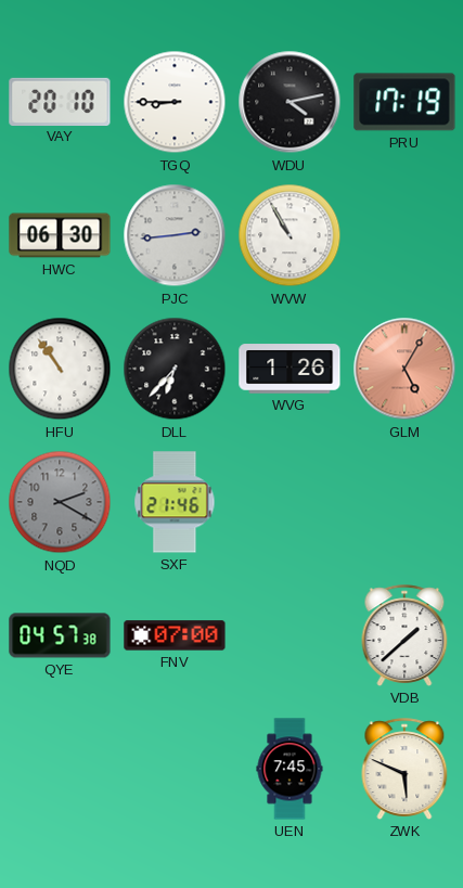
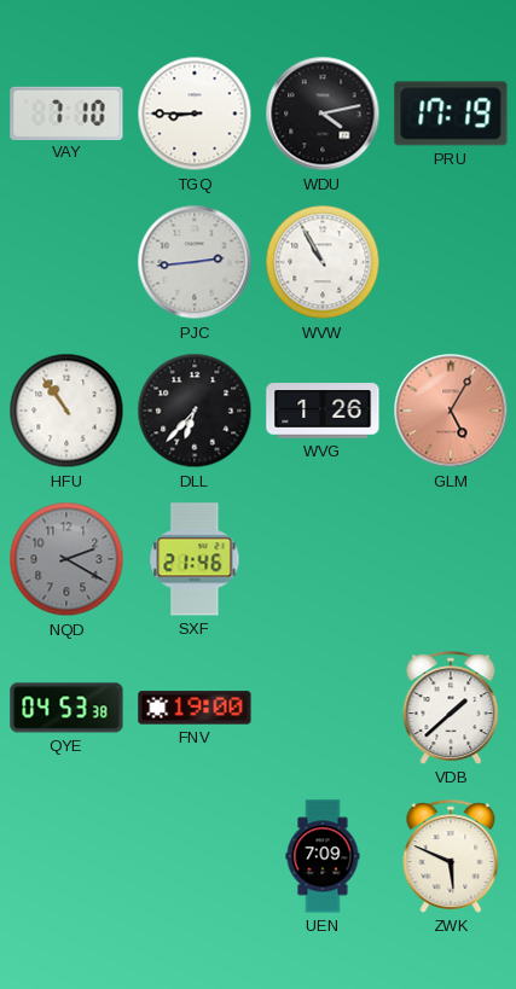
VAY: 20:10 -> 7:10 (66, 112)
HWC: 06:30 -> none (60, 235)
QYE: 04:57 -> 04:53 (66, 708)
FNV: 07:00 -> 19:00 (195, 708)
UEN: 7:45 -> 7:09 (323, 856)
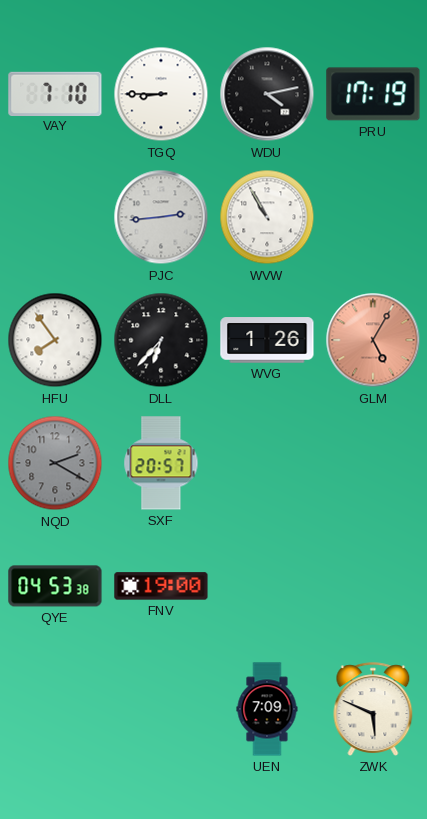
HFU: 10:54 -> 7:54 (55, 340)
SXF: 21:46 -> 20:57 (161, 463)
VDB: 1:38 -> none (451, 708)
